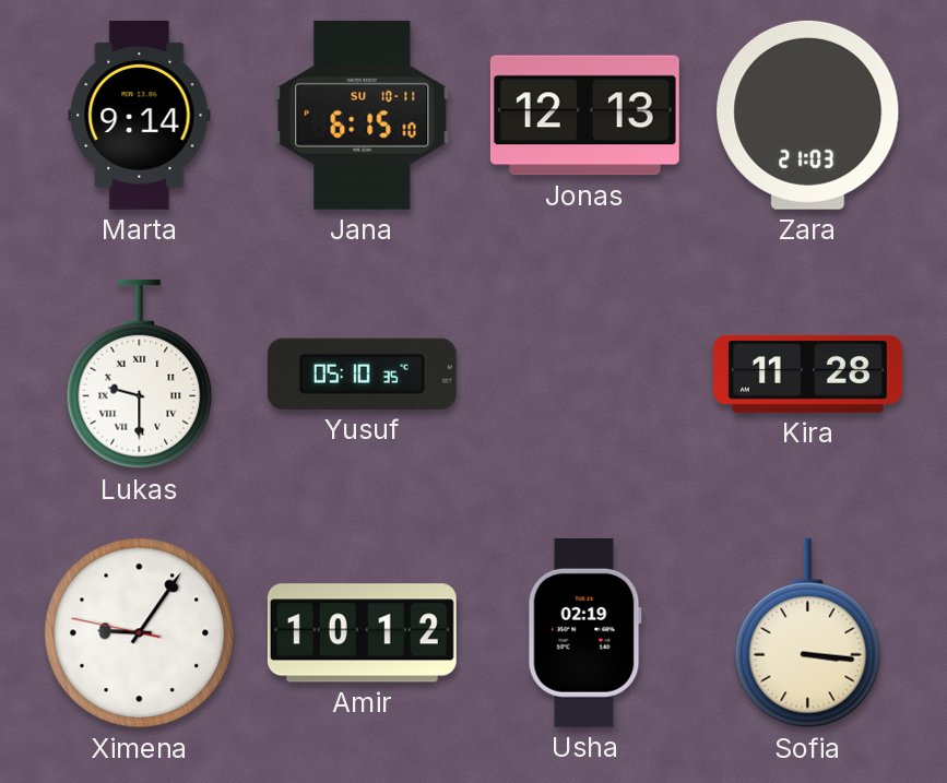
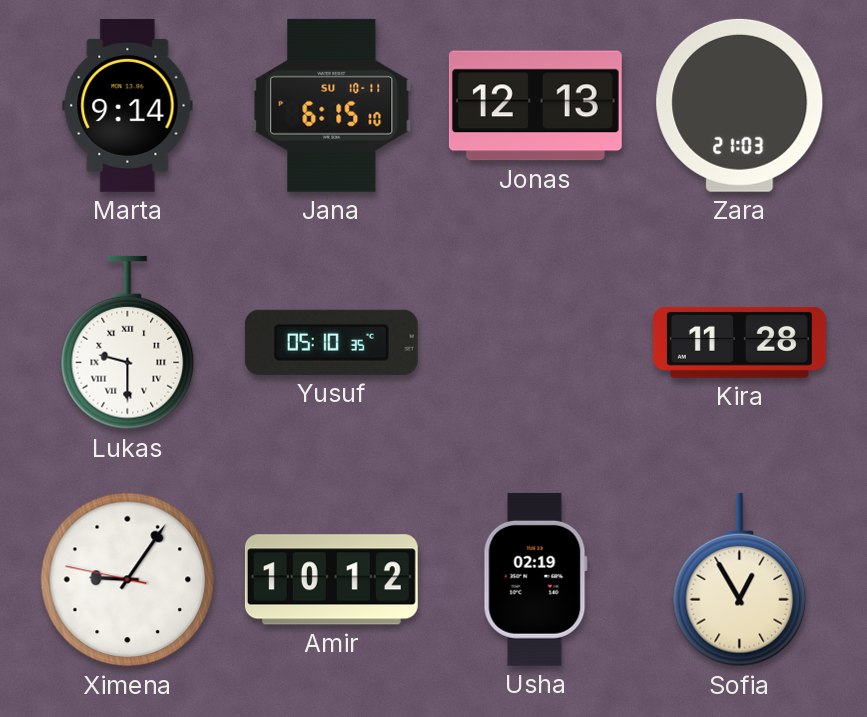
Sofia: 3:16 -> 12:55 (740, 580)
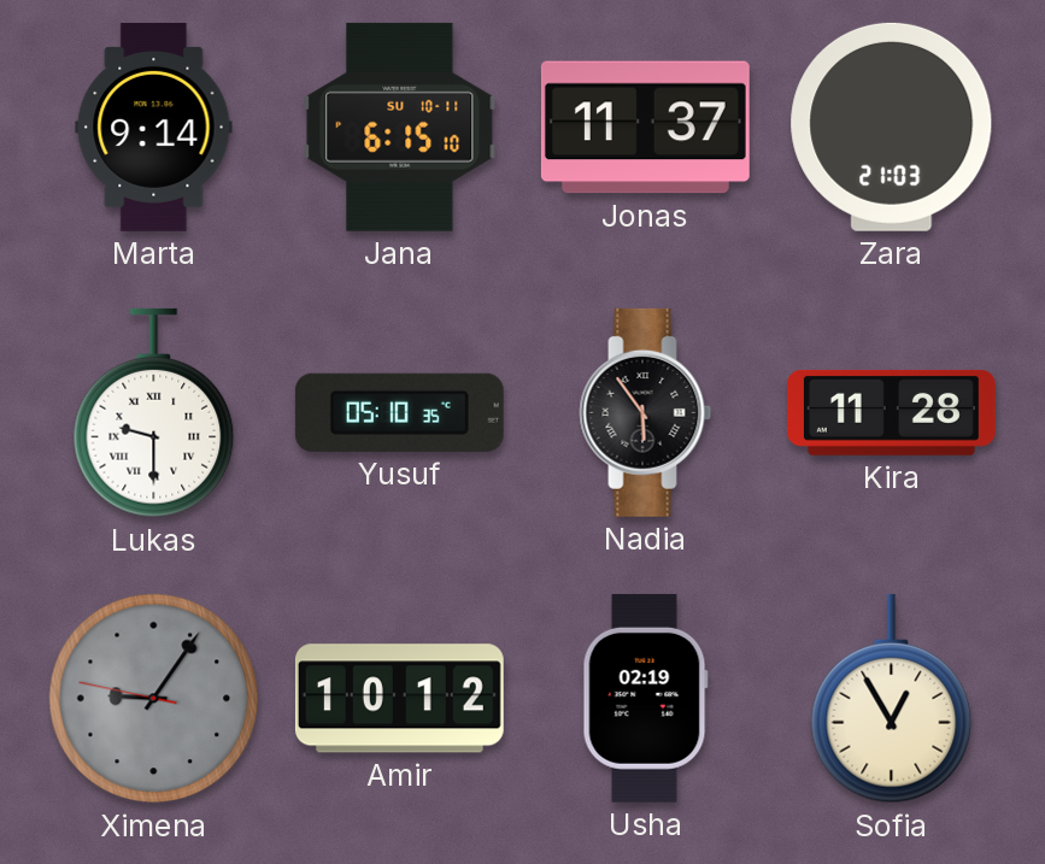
Jonas: 12:13 -> 11:37 (645, 128)
Nadia: none -> 5:54 (646, 412)
Ximena dial: white -> grey (154, 699)
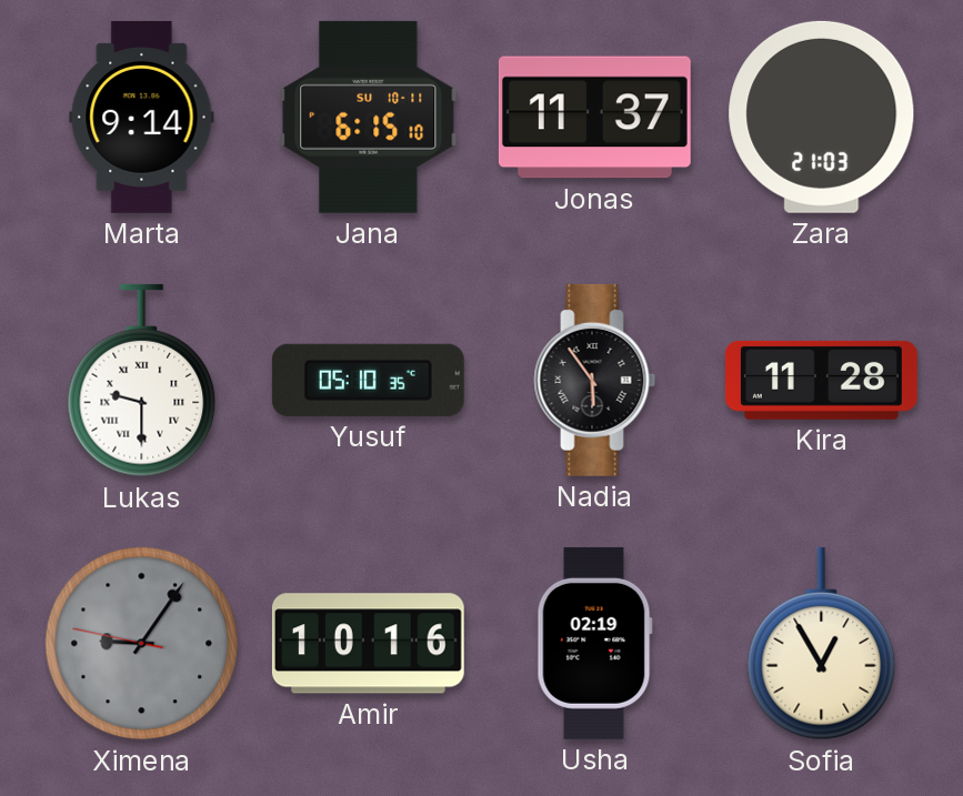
Amir: 10:12 -> 10:16 (368, 644)
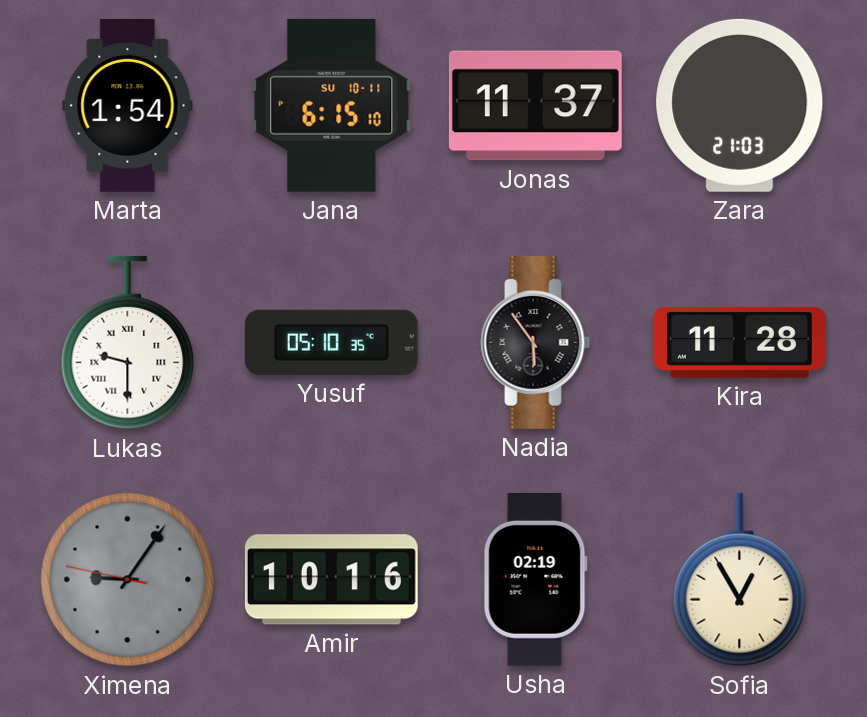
Marta: 9:14 -> 1:54 (128, 105)
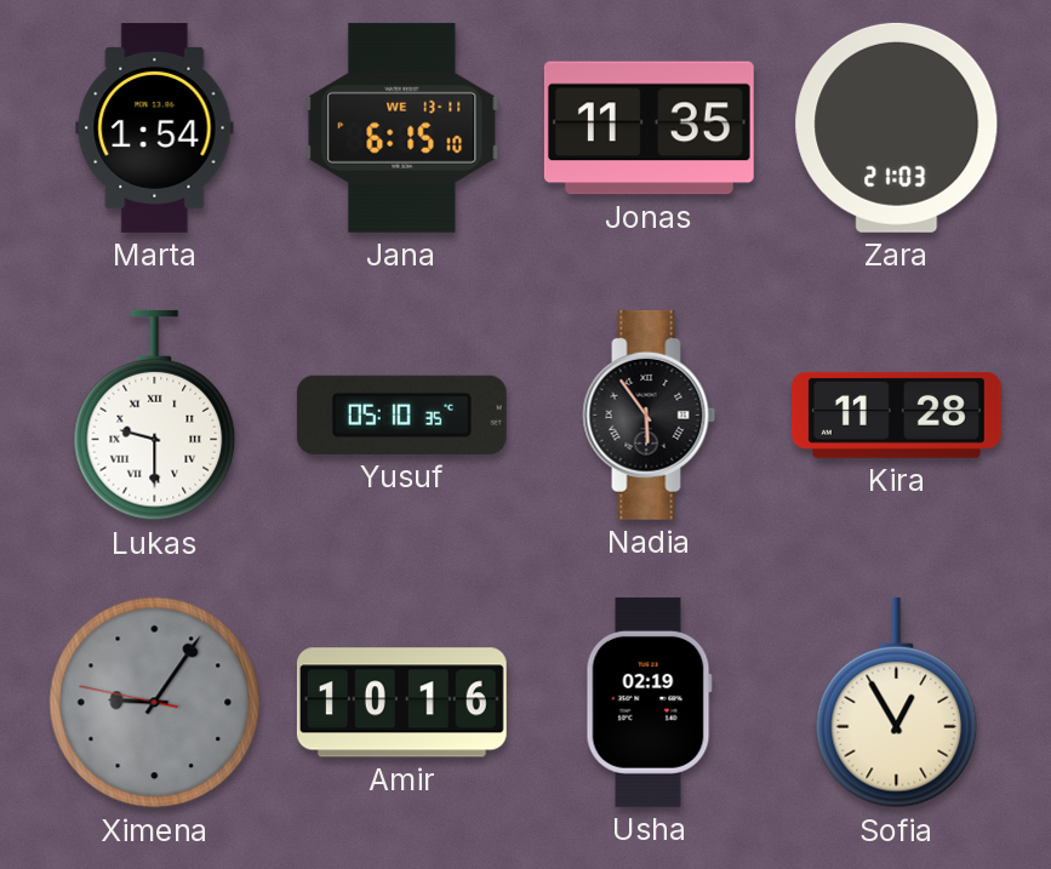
Jana date: SU 10-11 -> WE 13-11 (402, 127)
Jonas: 11:37 -> 11:35 (649, 128)
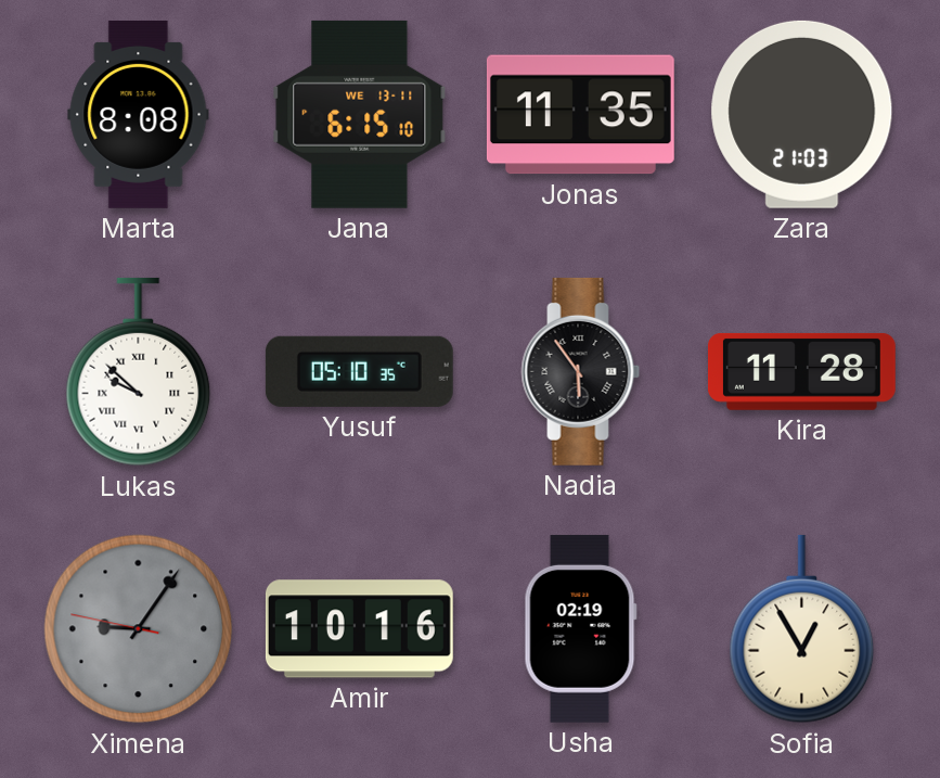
Marta: 1:54 -> 8:08 (139, 114)
Lukas: 9:30 -> 9:52 (139, 372)
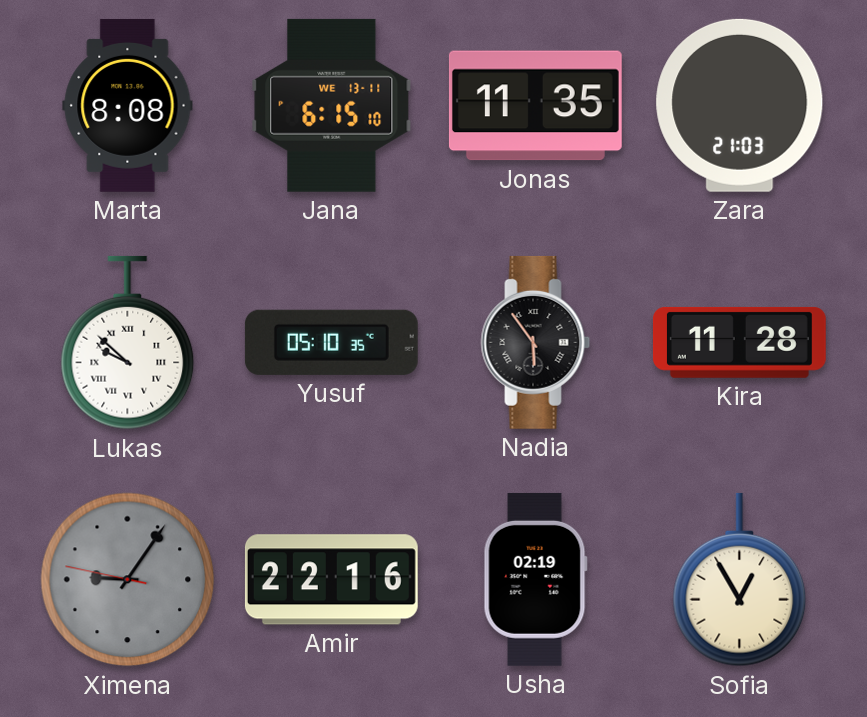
Amir: 10:16 -> 22:16 (331, 580)
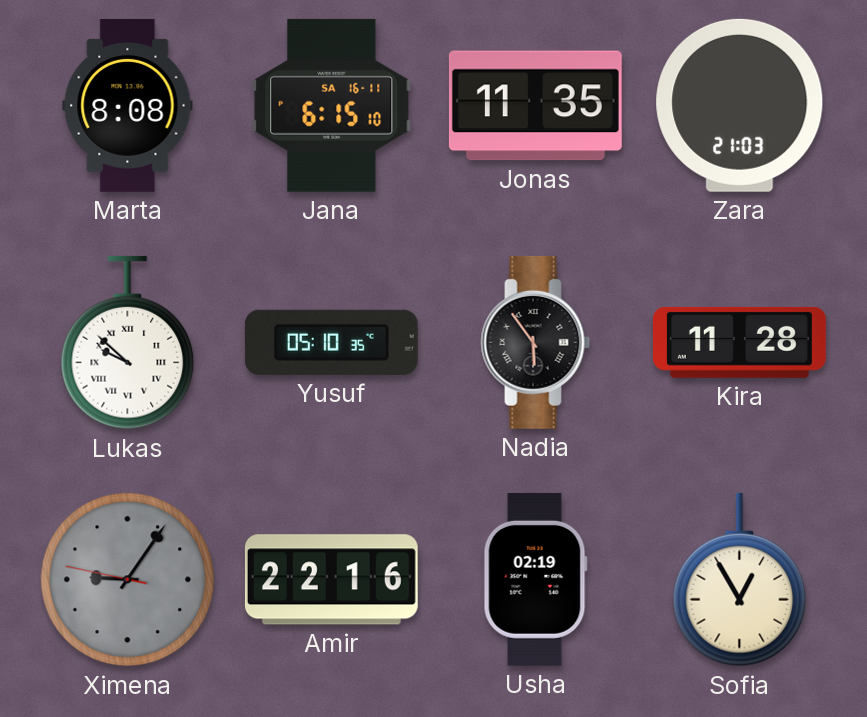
Jana date: WE 13-11 -> SA 16-11 (332, 105)
